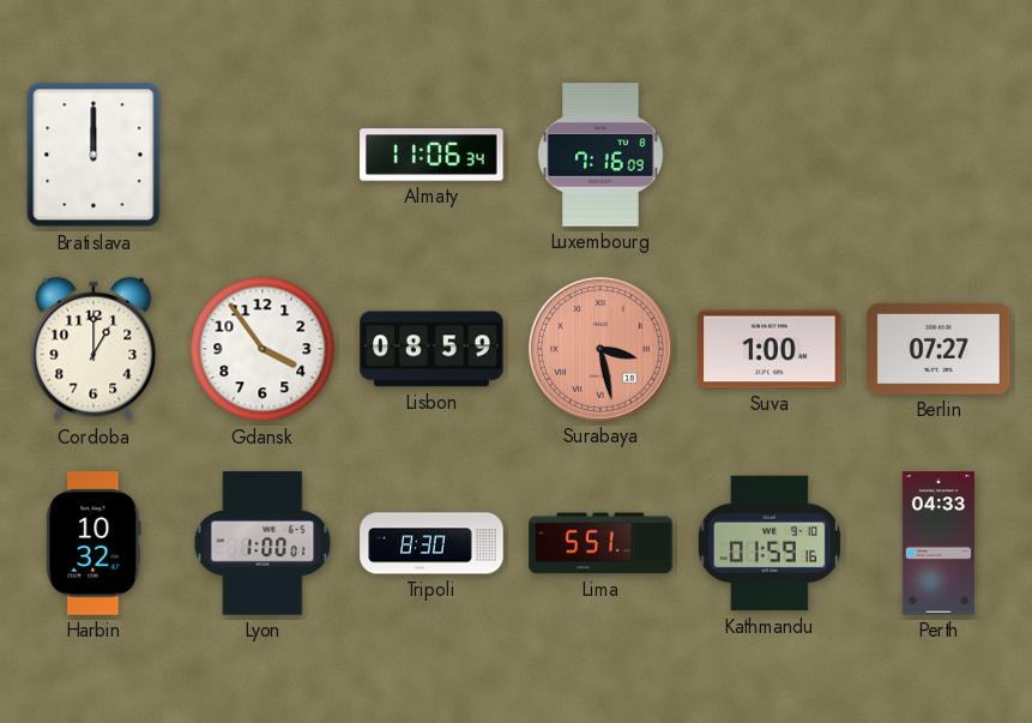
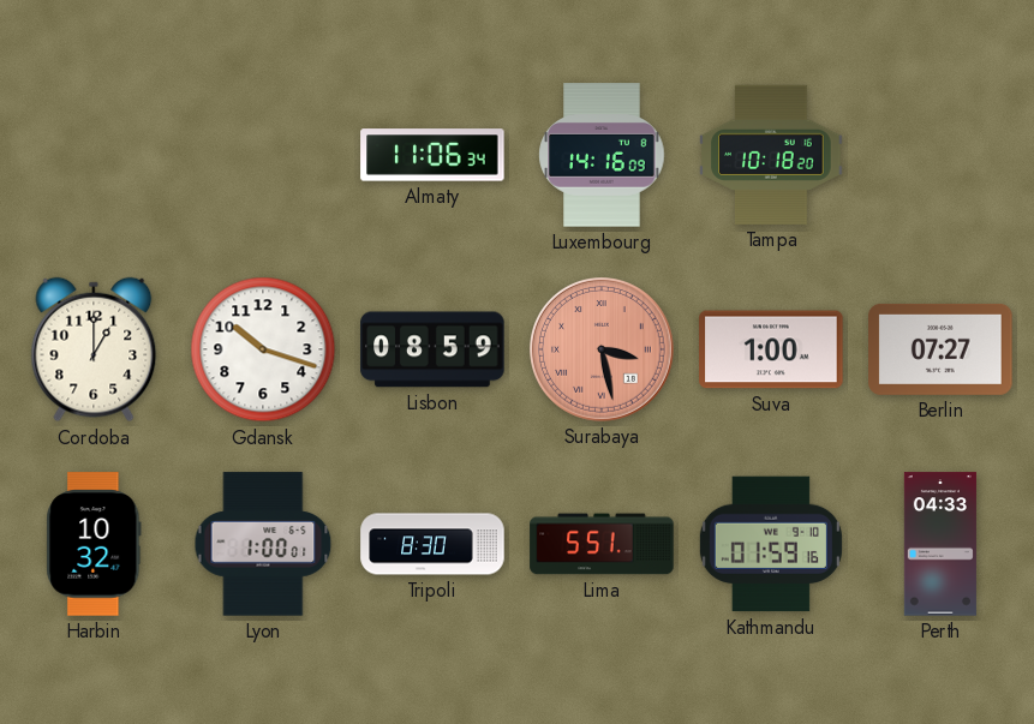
Bratislava: 12:00 -> none (93, 155)
Luxembourg: 7:16 -> 14:16 (602, 155)
Tampa: none -> 10:18 (771, 155)
Gdansk: 3:54 -> 10:18 (263, 349)
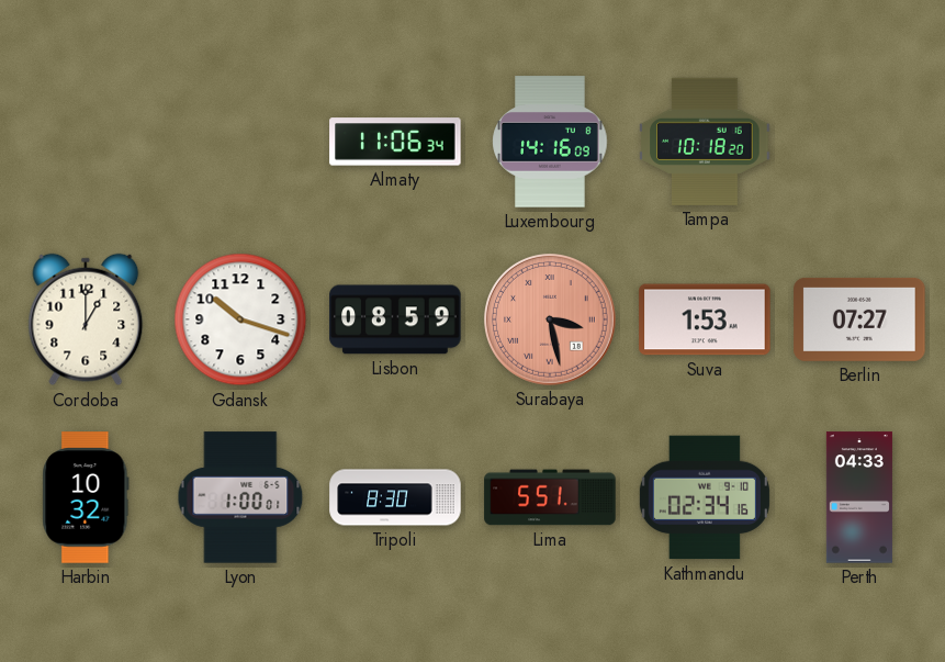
Suva: 1:00 -> 1:53 (705, 319)
Kathmandu: 01:59 -> 02:34 (705, 497)
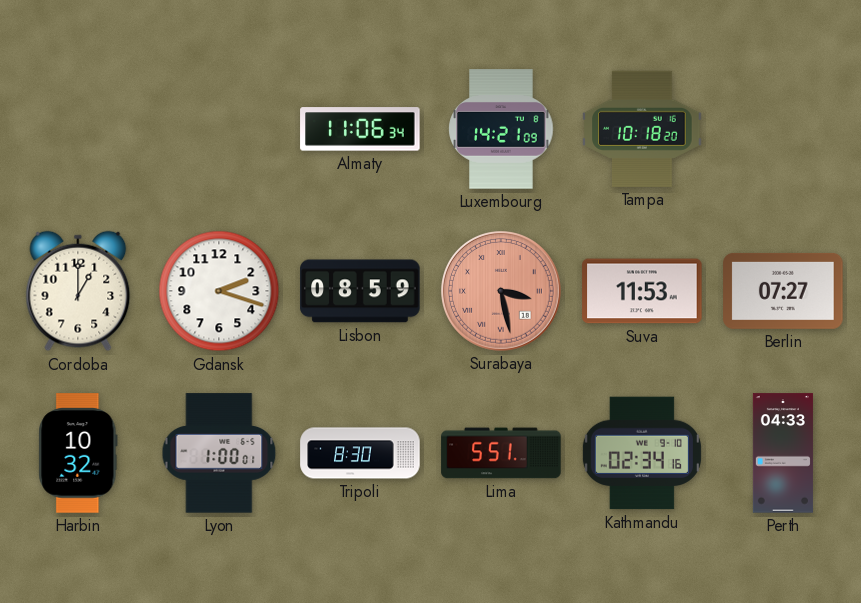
Luxembourg: 14:16 -> 14:21 (501, 129)
Gdansk: 10:18 -> 2:18 (219, 291)
Suva: 1:53 -> 11:53 (642, 291)
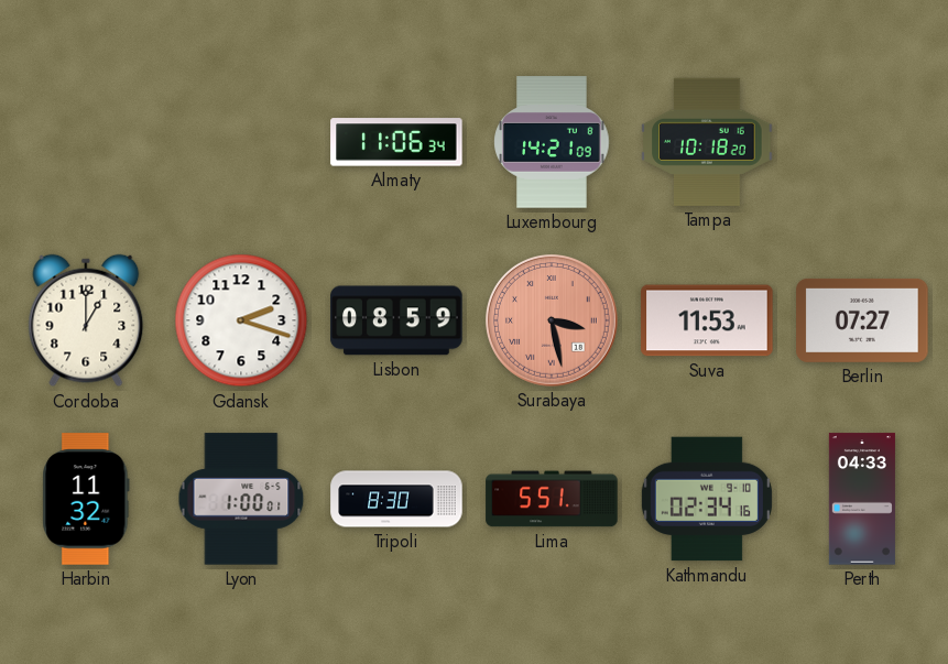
Harbin: 10:32 -> 11:32 (86, 499)
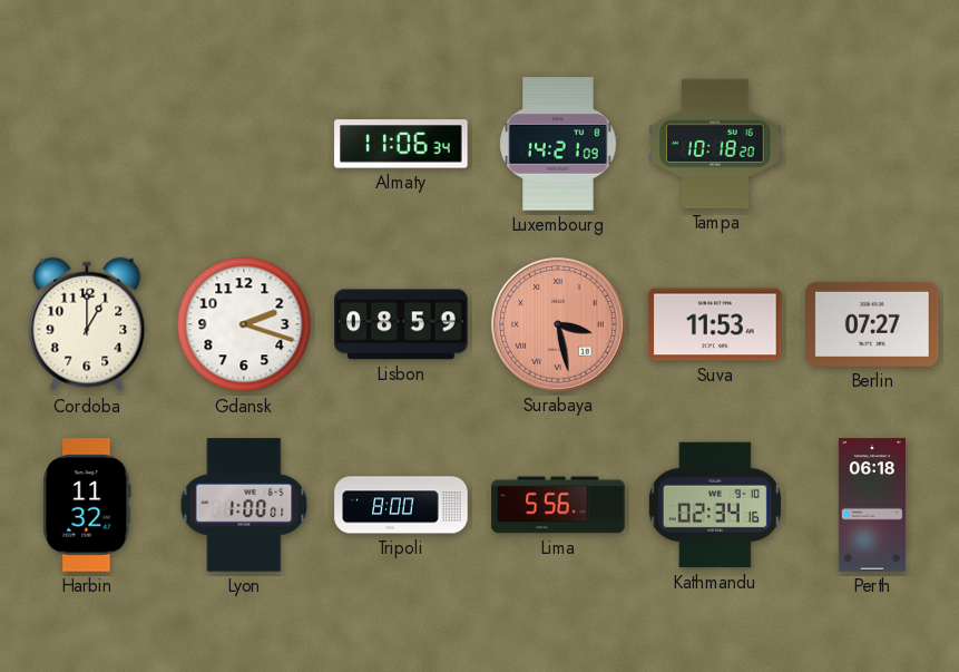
Tripoli: 8:30 -> 8:00 (401, 505)
Lima: 5:51 -> 5:56 (558, 505)
Perth: 04:33 -> 06:18 (872, 505)
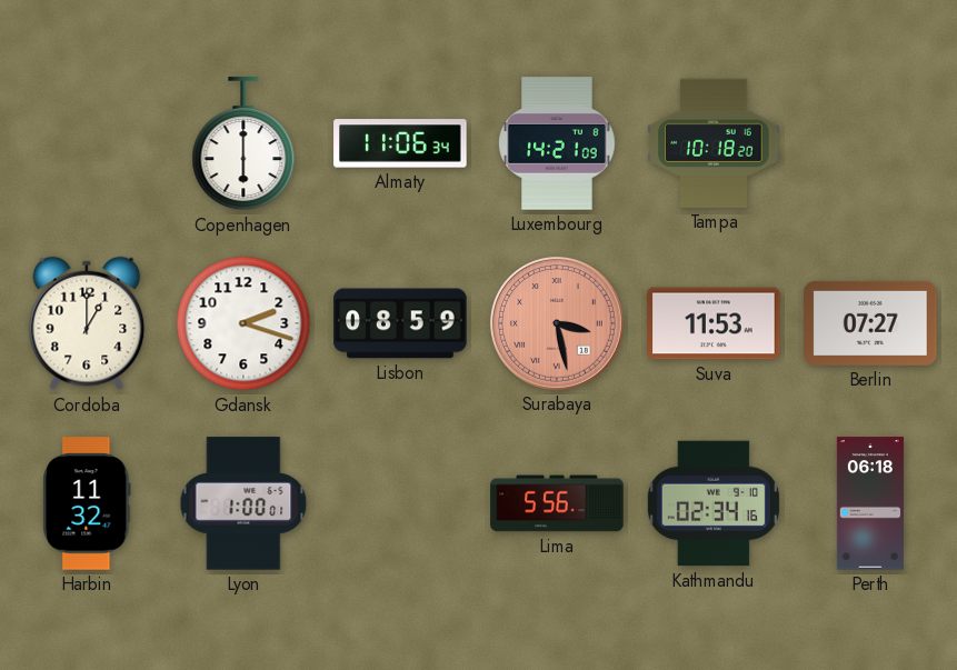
Copenhagen: none -> 6:00 (243, 144)
Tripoli: 8:00 -> none (401, 505)
